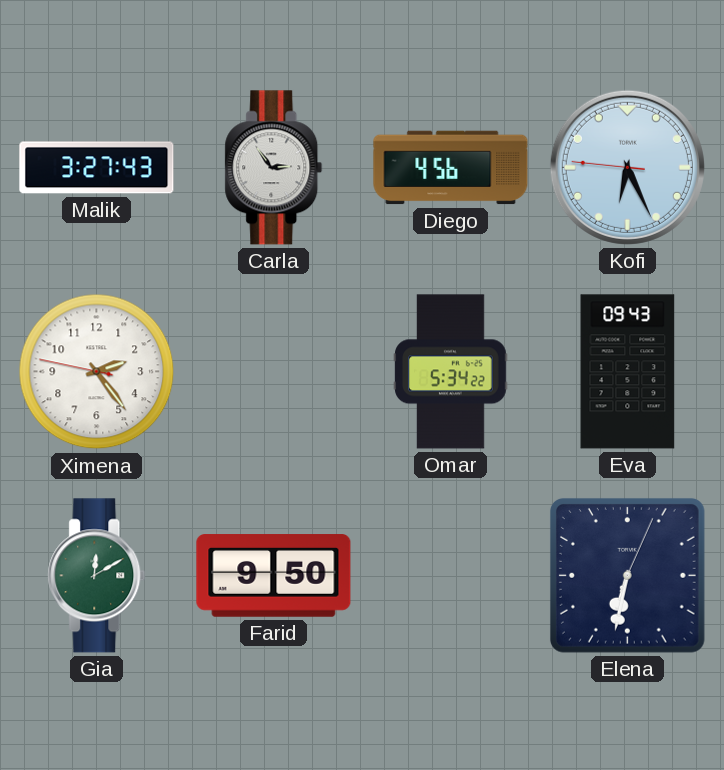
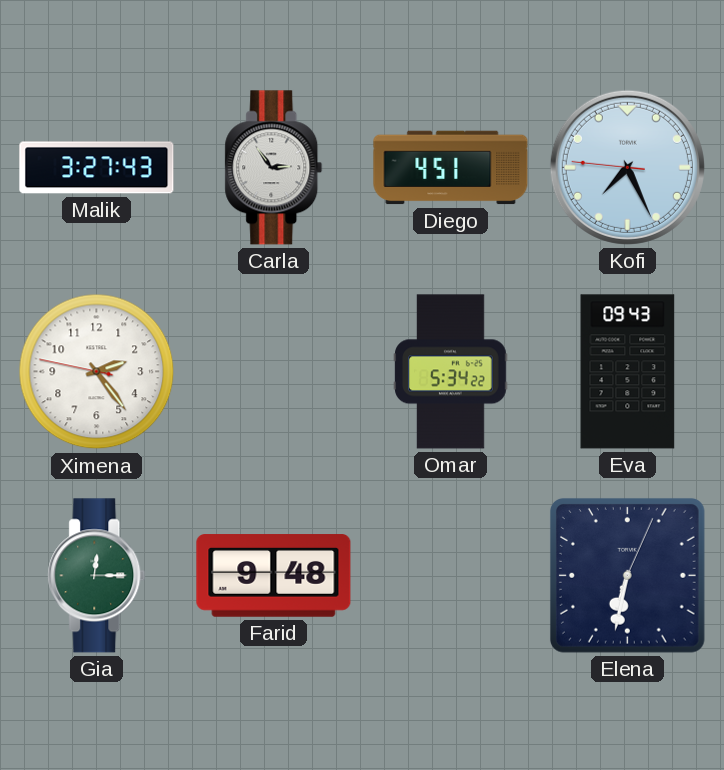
Diego: 4:56 -> 4:51 (451, 168)
Kofi: 6:25 -> 7:25 (627, 167)
Gia: 12:10 -> 12:15 (97, 576)
Farid: 9:50 -> 9:48 (274, 576)
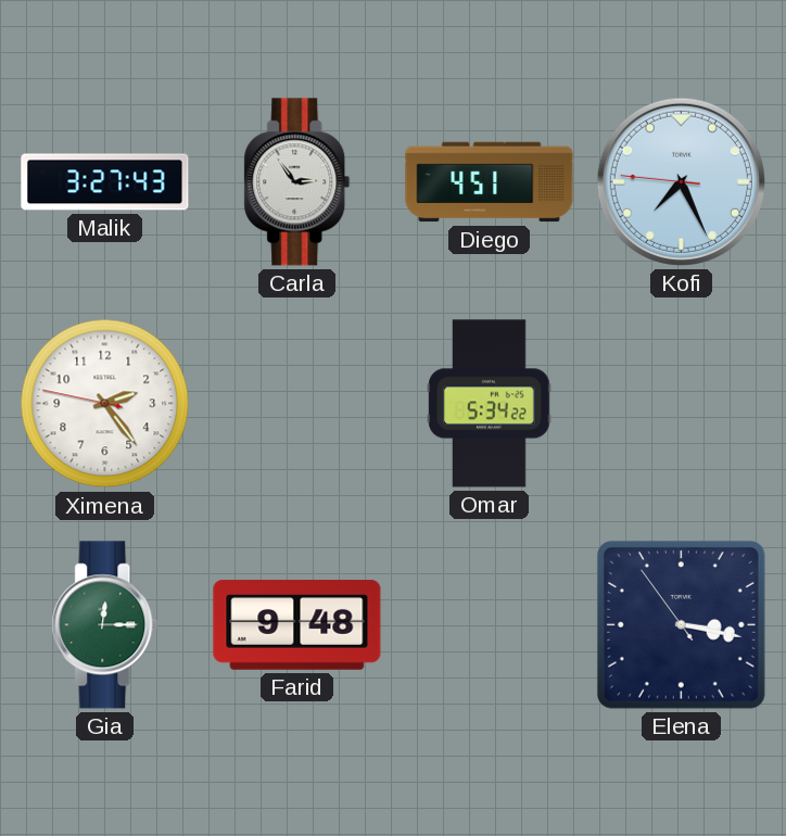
Eva: 09:43 -> none (628, 372)
Elena: 6:32 -> 3:16 (682, 625)
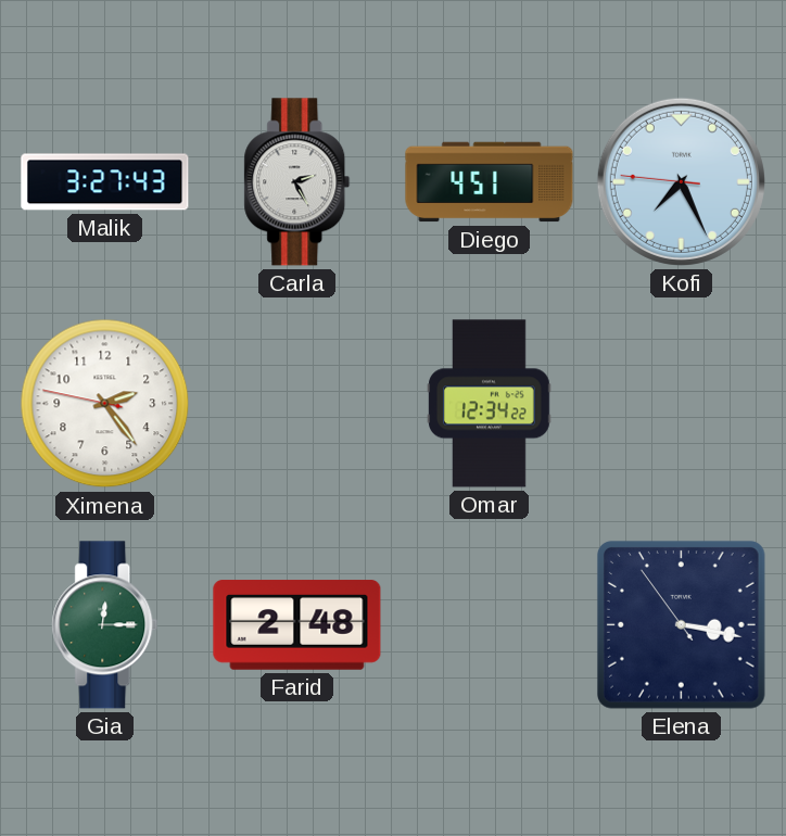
Carla: 2:54 -> 2:25 (297, 182)
Omar: 5:34 -> 12:34 (490, 404)
Farid: 9:48 -> 2:48 (297, 625)
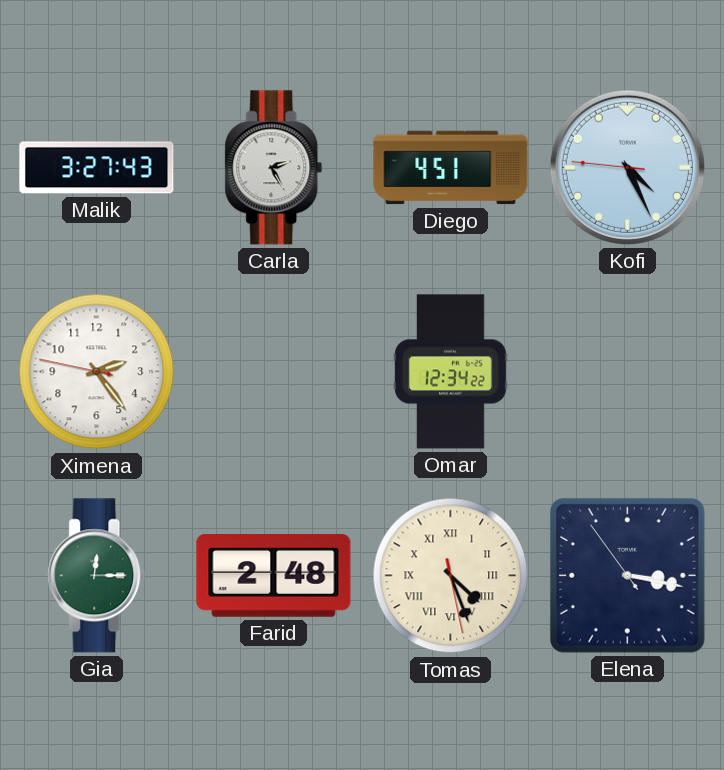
Kofi: 7:25 -> 4:25 (627, 167)
Tomas: none -> 4:26 (451, 576)
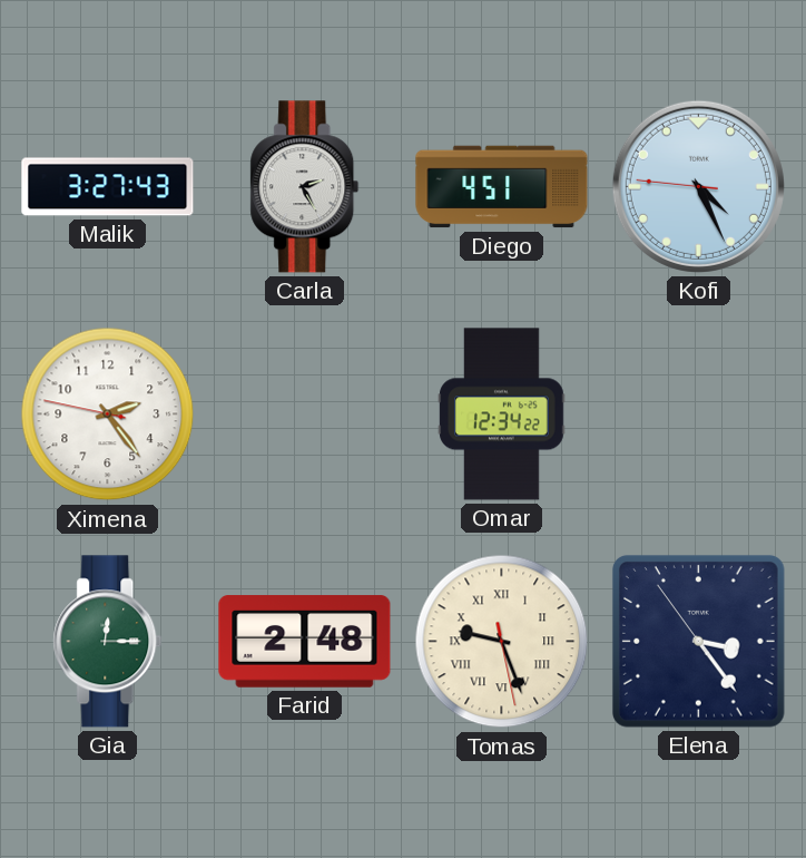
Tomas: 4:26 -> 9:26 (502, 642)
Elena: 3:16 -> 3:23 (699, 642)
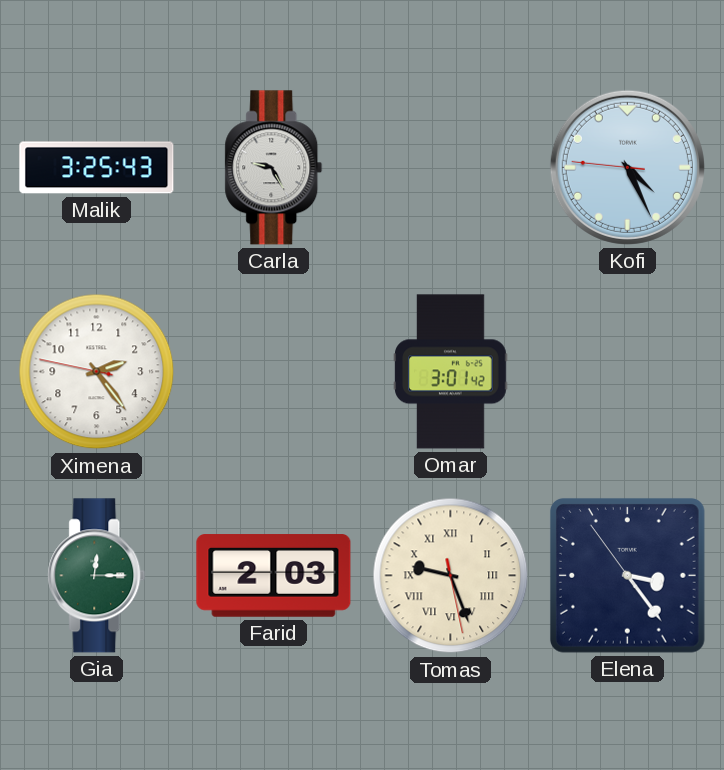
Malik: 3:27 -> 3:25 (97, 168)
Carla: 2:25 -> 9:25 (274, 168)
Diego: 4:51 -> none (502, 187)
Omar: 12:34 -> 3:01 (451, 372)
Farid: 2:48 -> 2:03 (274, 576)
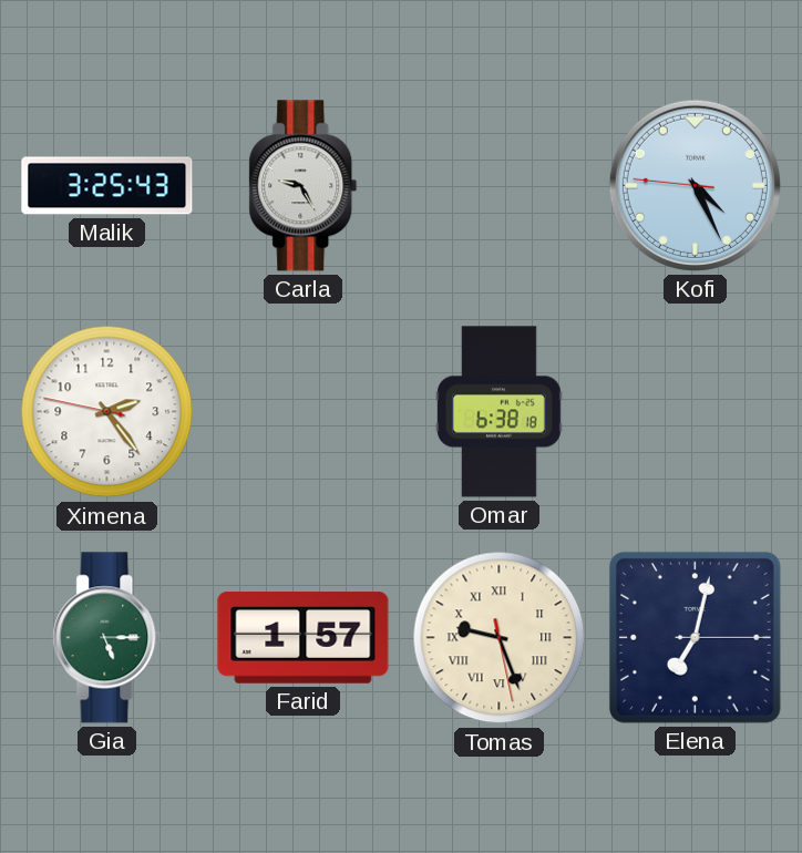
Omar: 3:01 -> 6:38 (500, 412)
Gia: 12:15 -> 5:15 (107, 638)
Farid: 2:03 -> 1:57 (304, 638)
Elena: 3:23 -> 7:02 (696, 638)
